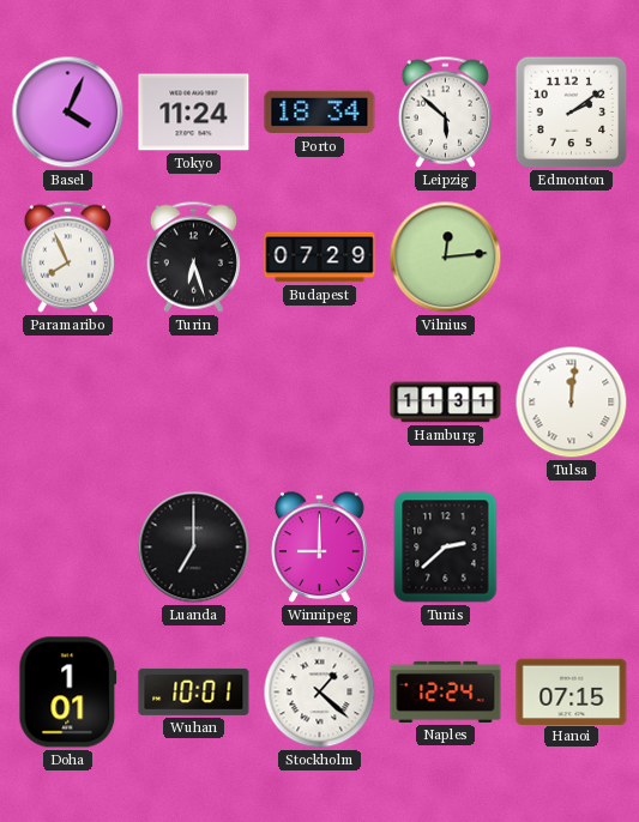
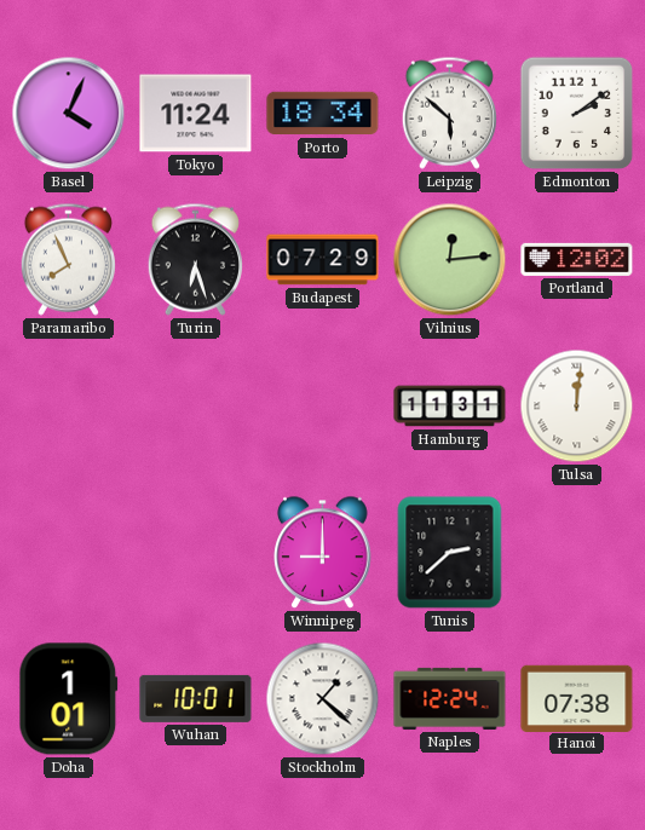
Portland: none -> 12:02 (577, 259)
Luanda: 7:00 -> none (194, 548)
Hanoi: 07:15 -> 07:38 (577, 698)
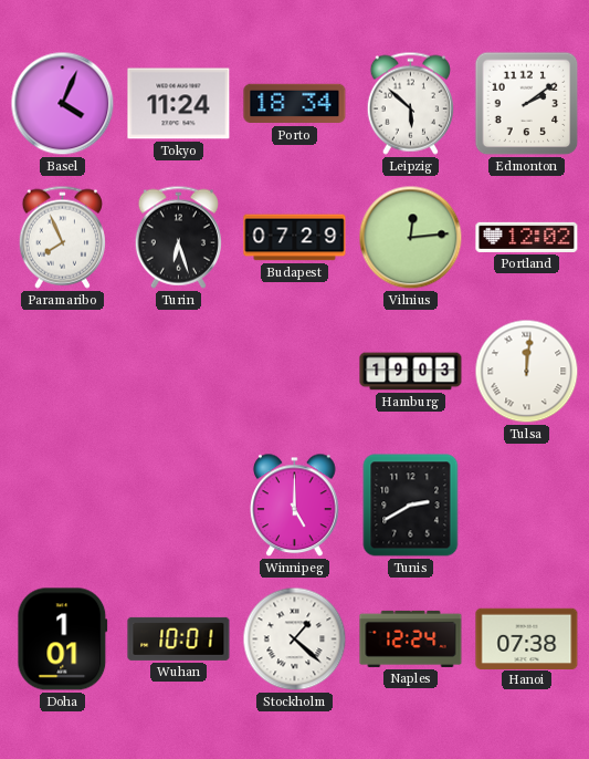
Hamburg: 11:31 -> 19:03 (411, 372)
Winnipeg: 9:00 -> 5:00 (295, 506)
Tunis: 2:38 -> 2:40 (411, 506)
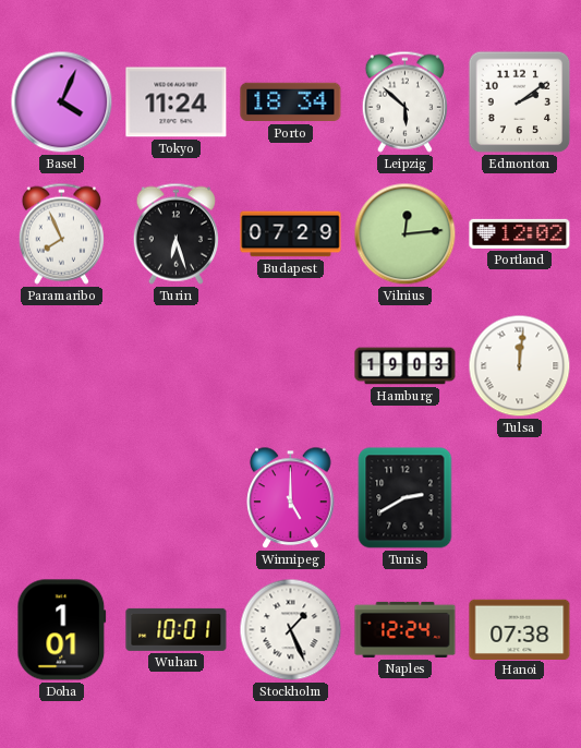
Stockholm: 1:22 -> 1:26 (291, 630)
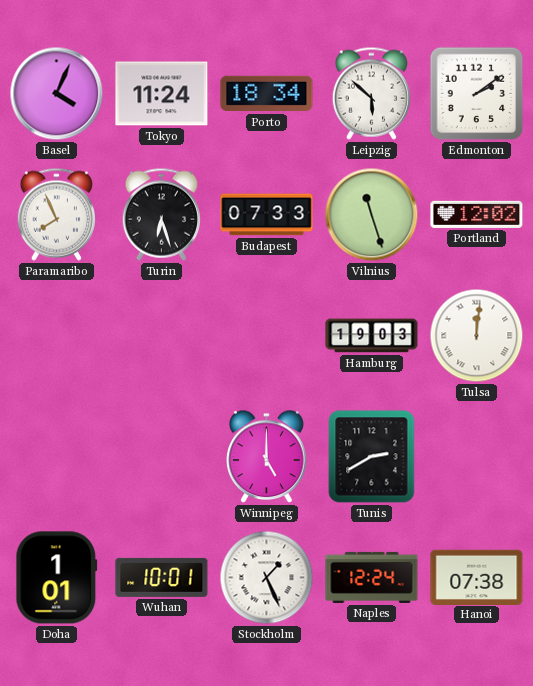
Budapest: 07:29 -> 07:33 (267, 215)
Vilnius: 12:14 -> 11:27 (372, 215)
